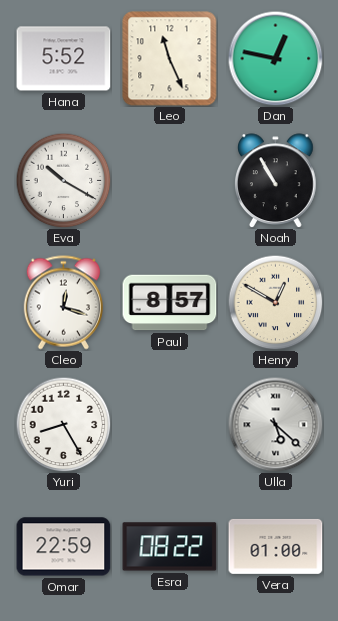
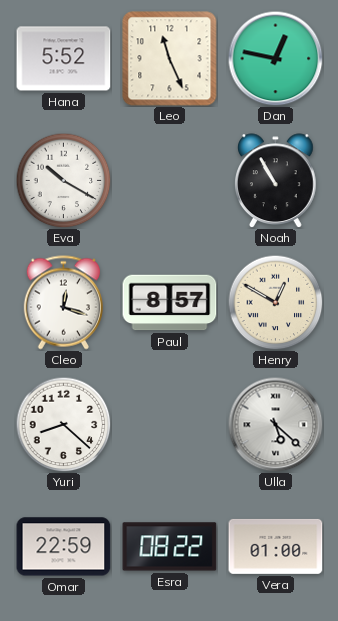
Yuri: 8:25 -> 8:22 (63, 424)
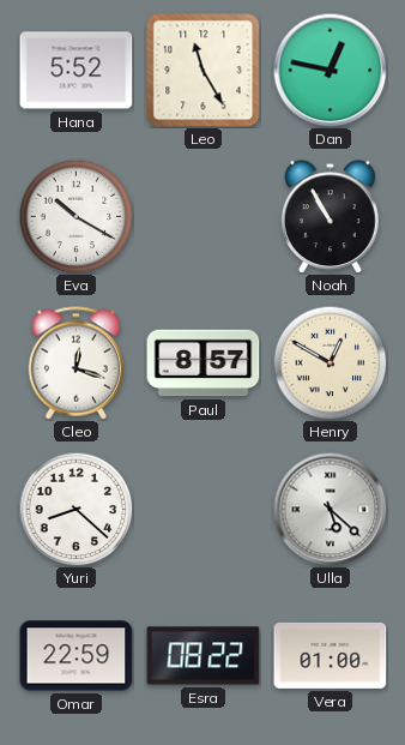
Leo: 11:26 -> 11:25 (204, 71)
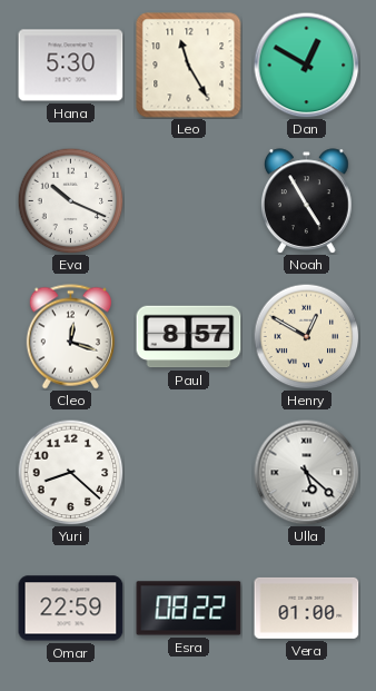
Hana: 5:52 -> 5:30 (71, 66)
Dan: 12:47 -> 12:50 (306, 65)
Eva: 10:20 -> 10:19 (70, 200)
Noah: 10:55 -> 4:55 (307, 200)
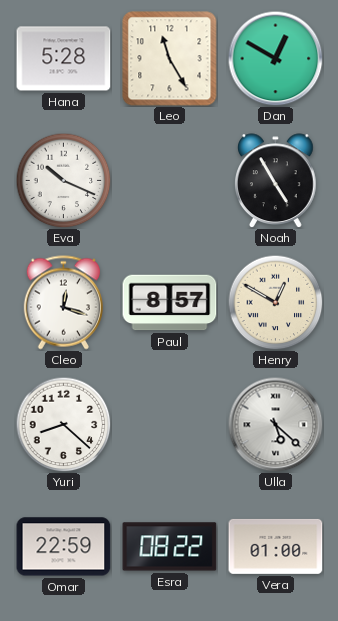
Hana: 5:30 -> 5:28 (64, 59)
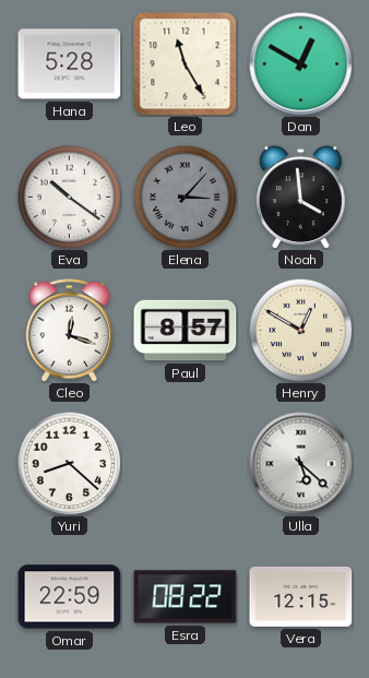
Eva: 10:19 -> 10:21 (69, 197)
Elena: none -> 3:07 (184, 197)
Noah: 4:55 -> 3:59 (301, 197)
Vera: 01:00 -> 12:15 (301, 596)
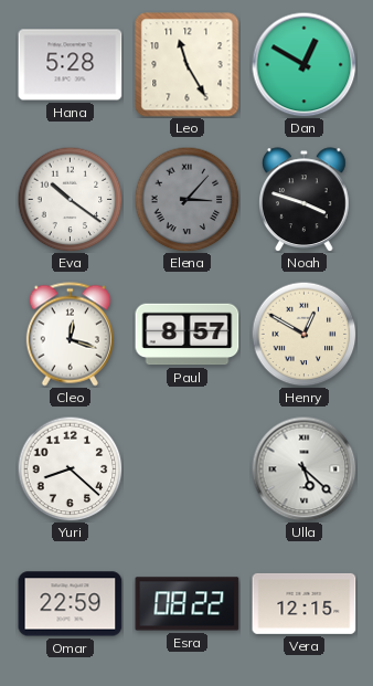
Noah: 3:59 -> 3:48 (305, 199)
